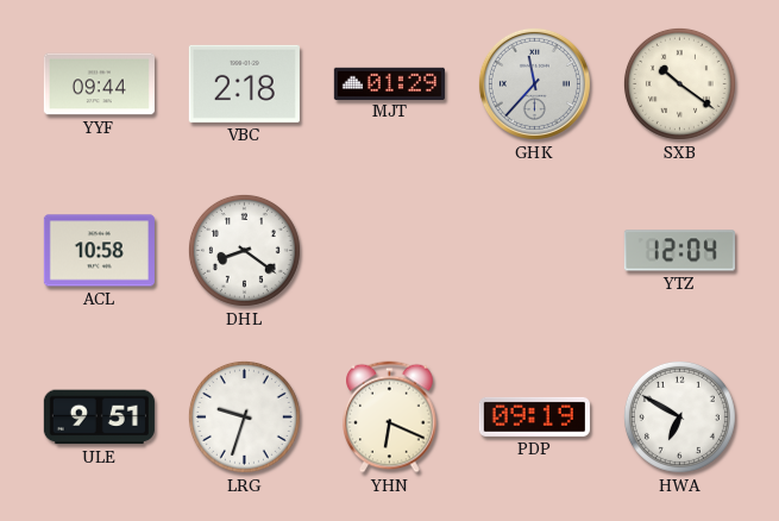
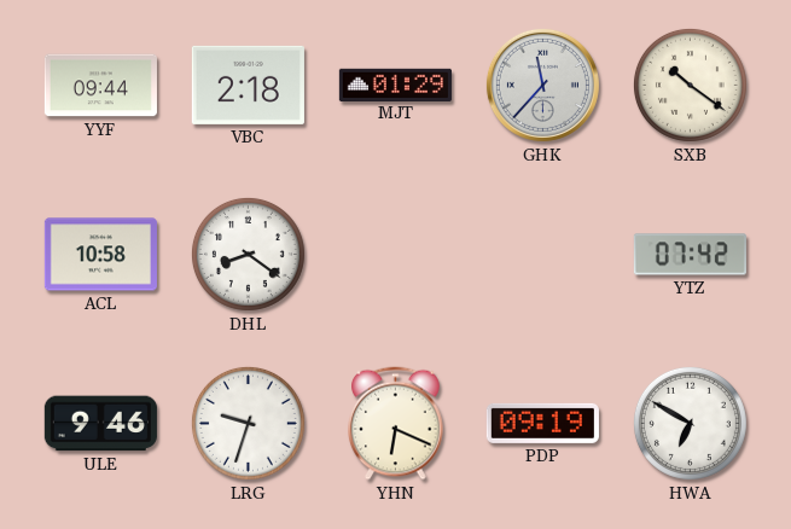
YTZ: 12:04 -> 07:42 (690, 255)
ULE: 9:51 -> 9:46 (100, 424)
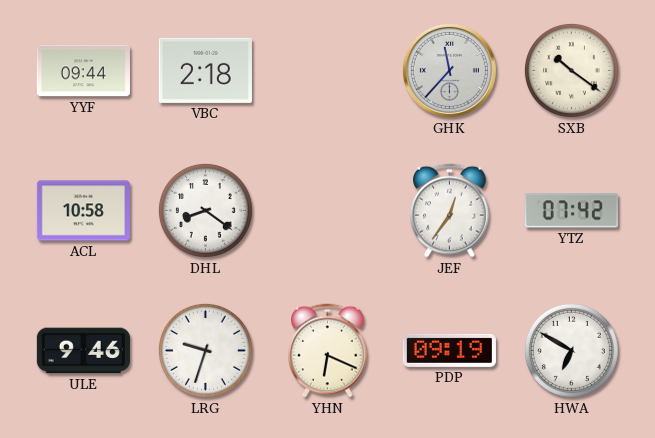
MJT: 01:29 -> none (395, 85)
JEF: none -> 12:36 (450, 211)
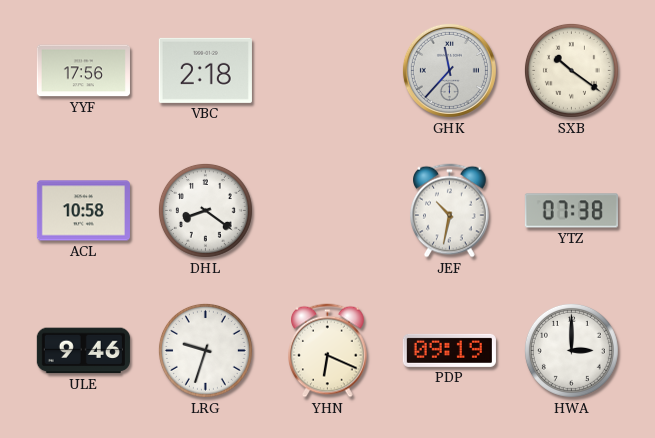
YYF: 09:44 -> 17:56 (83, 71)
JEF: 12:36 -> 10:32 (450, 211)
YTZ: 07:42 -> 07:38 (571, 211)
HWA: 6:50 -> 3:00 (571, 350)
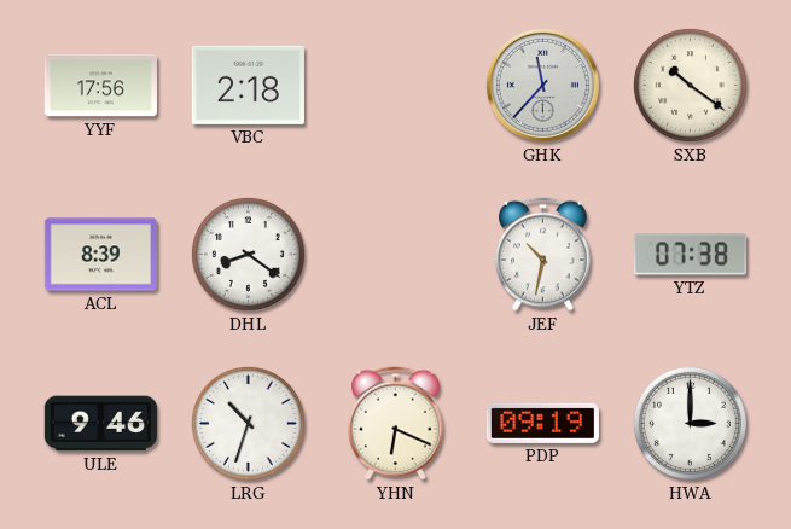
ACL: 10:58 -> 8:39 (100, 255)
LRG: 9:33 -> 10:33 (248, 423)
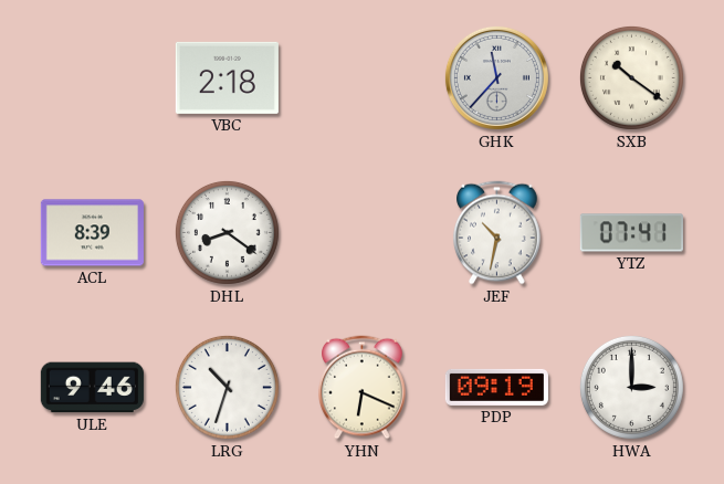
YYF: 17:56 -> none (100, 86)
YTZ: 07:38 -> 07:41 (631, 233)
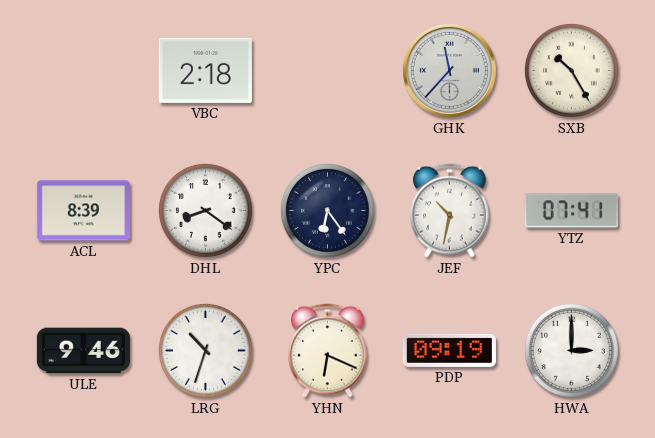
SXB: 10:21 -> 10:25 (571, 70)
YPC: none -> 6:24 (327, 210)
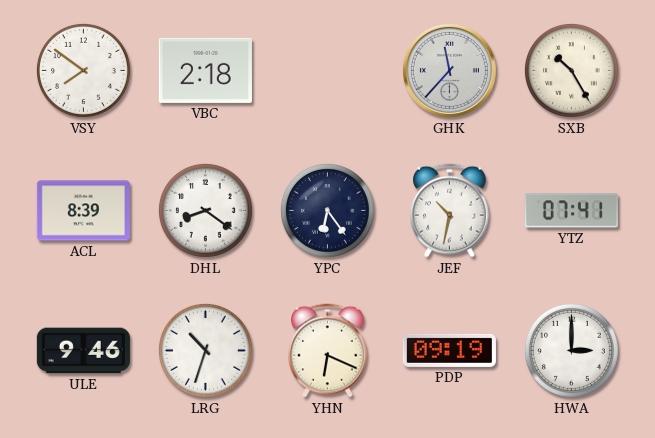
VSY: none -> 7:51 (83, 70)
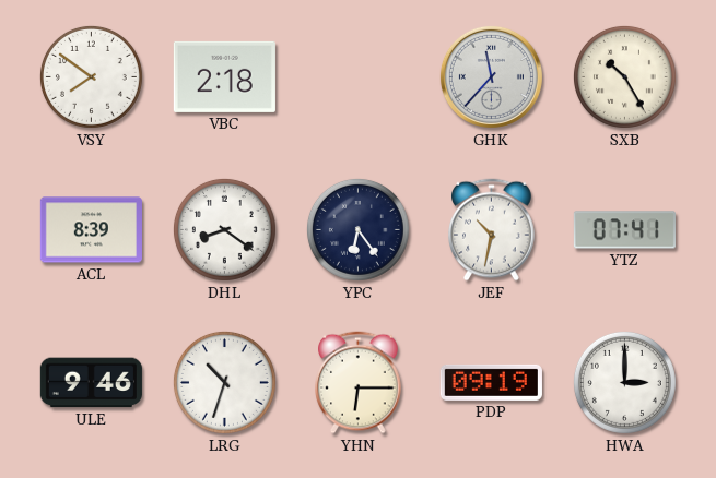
YHN: 6:19 -> 6:15 (359, 383)
